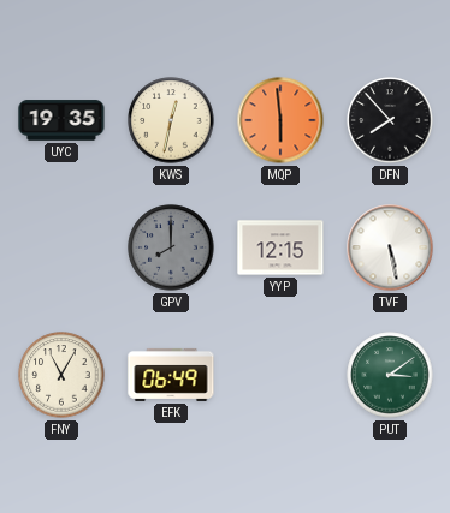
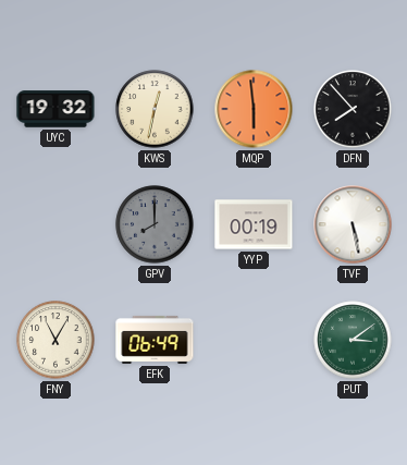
UYC: 19:35 -> 19:32 (55, 109)
YYP: 12:15 -> 00:19 (254, 224)
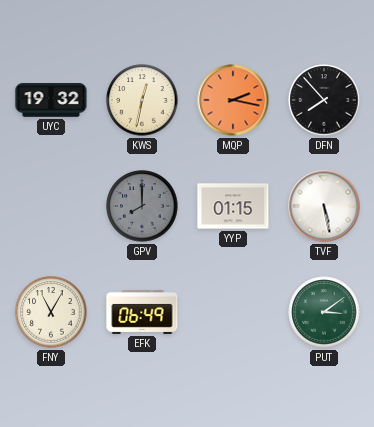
MQP: 5:59 -> 2:17 (233, 100)
YYP: 00:19 -> 01:15 (233, 206)
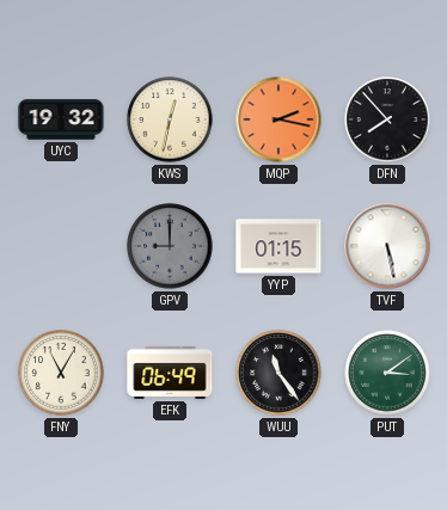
GPV: 8:00 -> 9:00 (170, 246)
WUU: none -> 11:24 (278, 373)
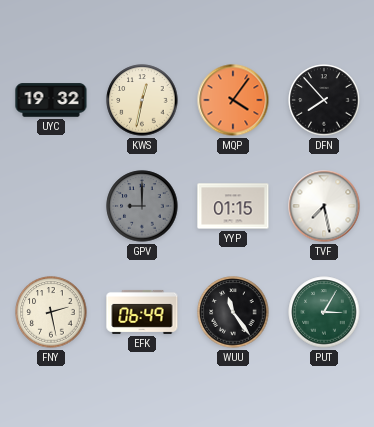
MQP: 2:17 -> 4:06 (233, 100)
TVF: 5:28 -> 7:28 (324, 206)
FNY: 11:05 -> 2:28 (51, 312)
PUT: 3:09 -> 3:05 (324, 312)
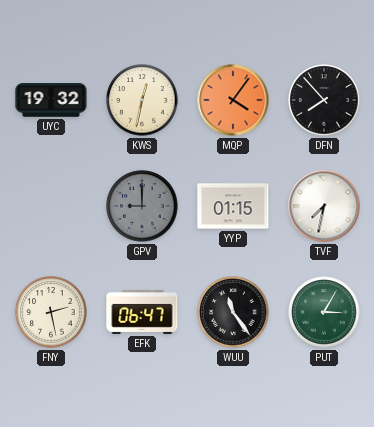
TVF: 7:28 -> 7:32 (324, 206)
EFK: 06:49 -> 06:47 (142, 312)
